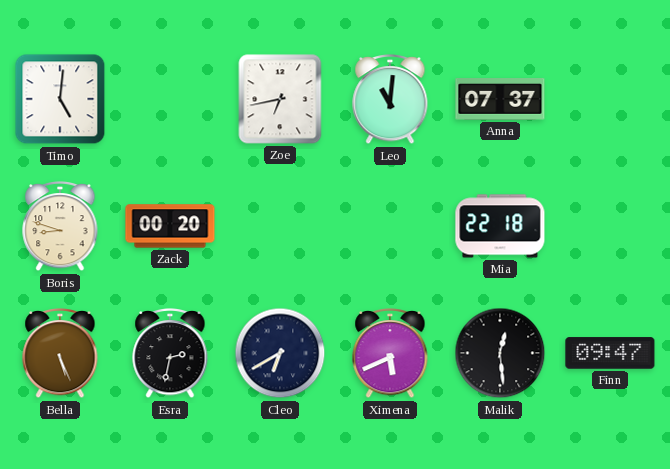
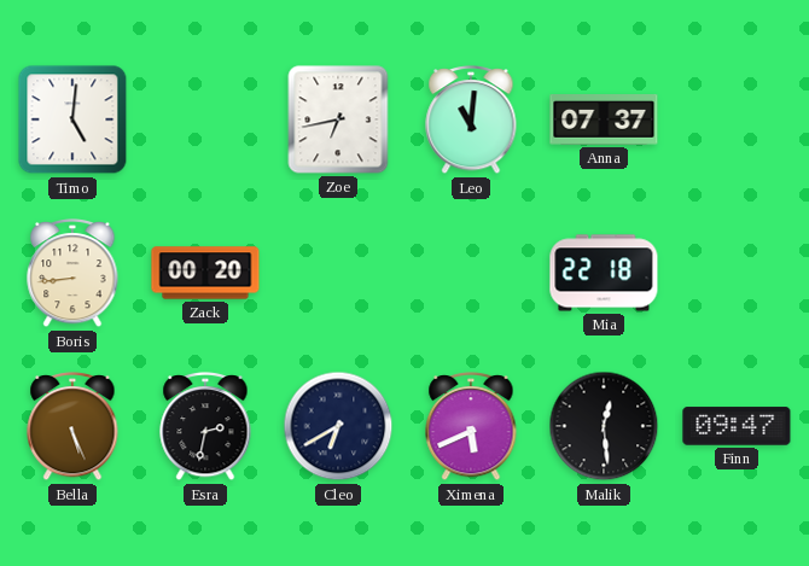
Boris: 8:48 -> 8:44 (72, 274)
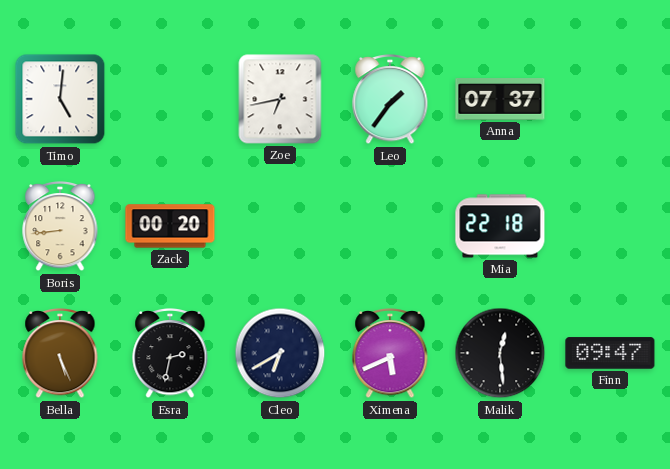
Leo: 11:01 -> 1:36 (390, 100)
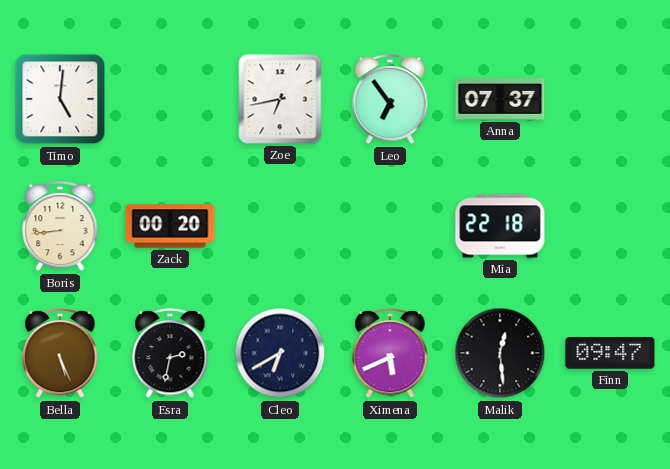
Leo: 1:36 -> 6:54 (390, 100)
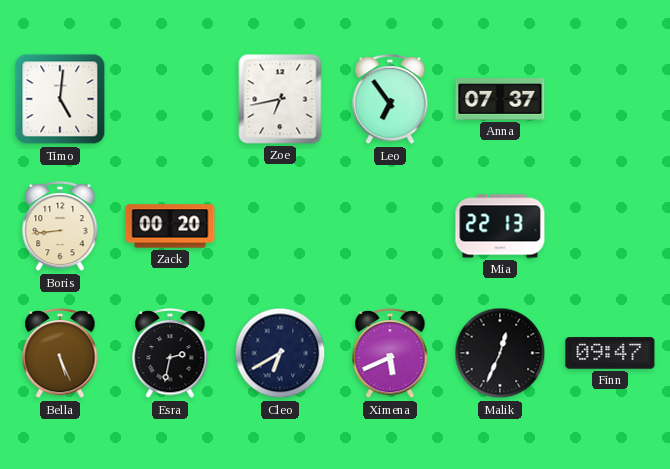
Mia: 22:18 -> 22:13 (500, 226)
Malik: 12:29 -> 12:34 (500, 353)
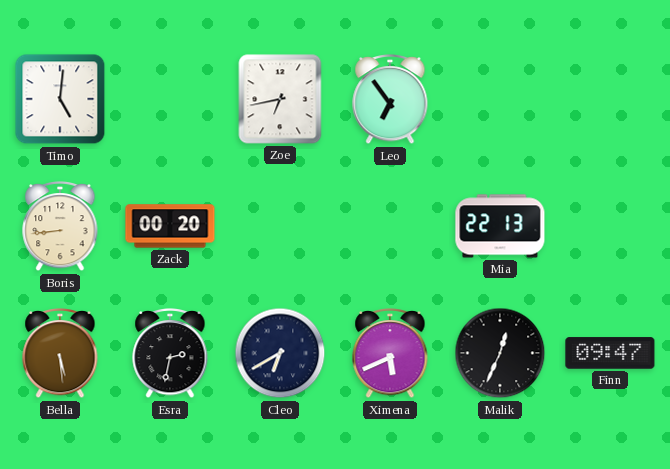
Anna: 07:37 -> none (500, 100)
Bella: 5:26 -> 5:29 (60, 354)
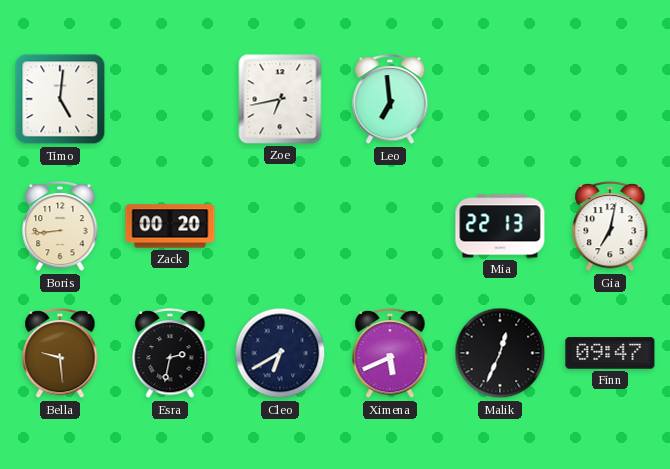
Leo: 6:54 -> 6:59 (390, 100)
Gia: none -> 7:02 (610, 227)
Bella: 5:29 -> 9:29 (60, 354)
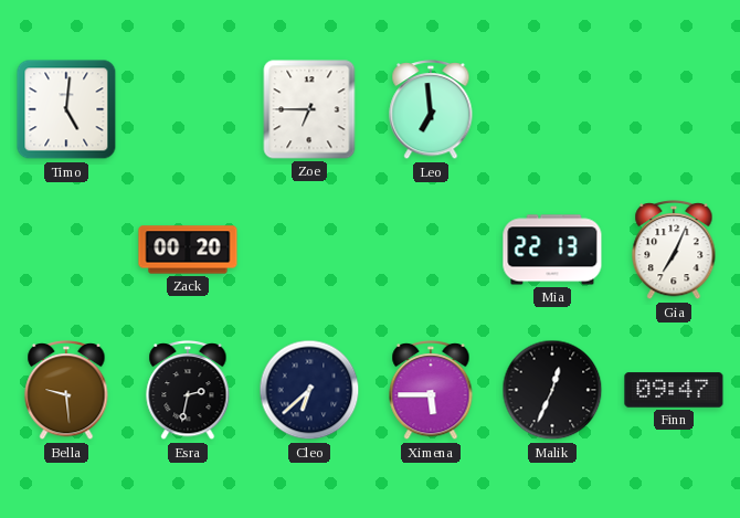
Zoe: 6:43 -> 6:45 (309, 109)
Boris: 8:44 -> none (60, 227)
Gia: 7:02 -> 7:04 (674, 251)
Cleo: 6:40 -> 6:38 (309, 390)
Ximena: 5:41 -> 5:45 (431, 391)
